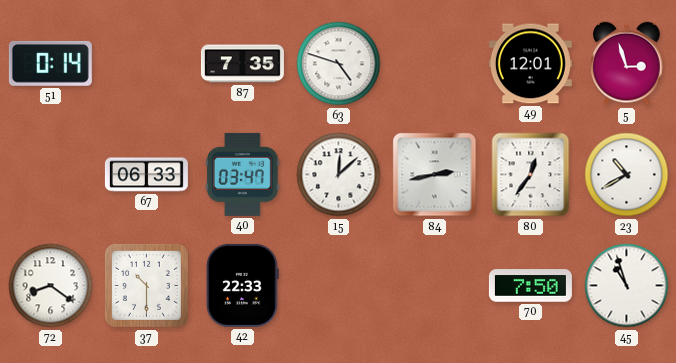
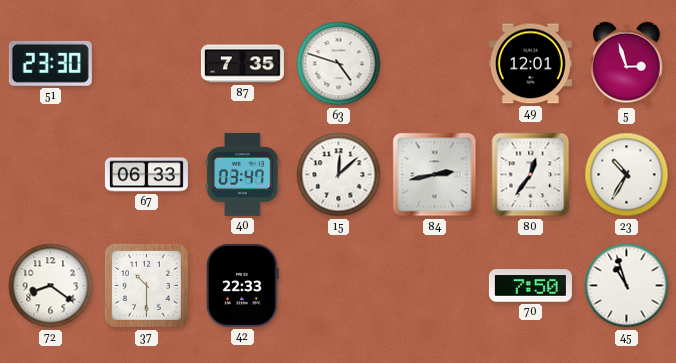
51: 0:14 -> 23:30 (50, 63)
23: 10:40 -> 10:35 (627, 175)
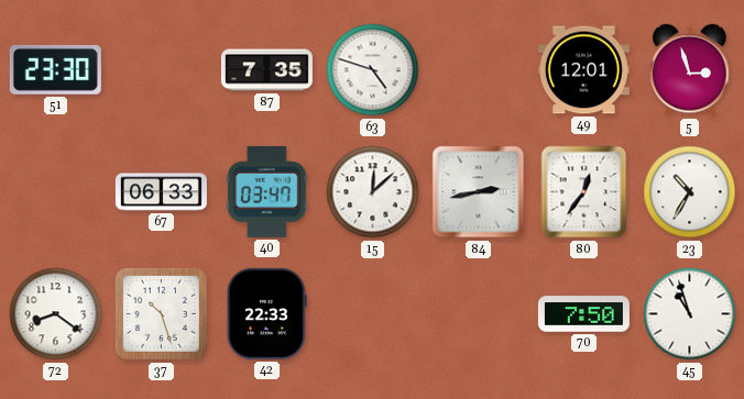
37: 10:30 -> 10:27 (161, 313)
